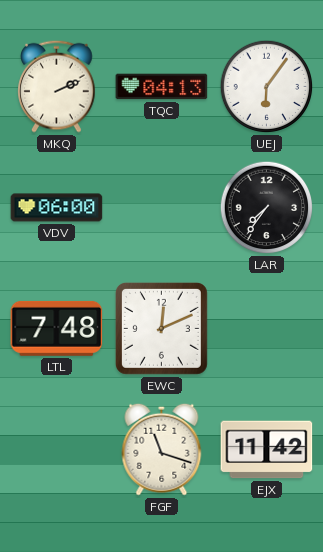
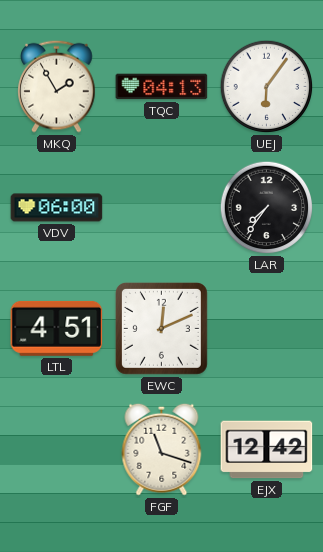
MKQ: 2:11 -> 1:55 (57, 86)
LTL: 7:48 -> 4:51 (57, 328)
EJX: 11:42 -> 12:42 (267, 450)
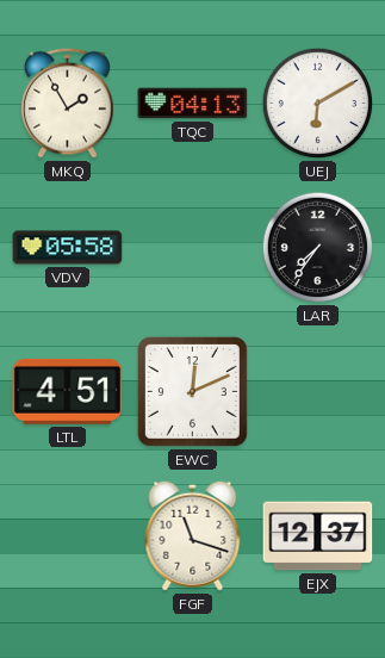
UEJ: 6:06 -> 6:10 (318, 104)
VDV: 06:00 -> 05:58 (68, 248)
EJX: 12:42 -> 12:37 (318, 536)
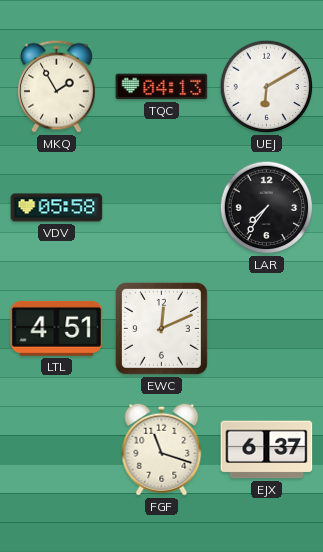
EJX: 12:37 -> 6:37 (267, 450)
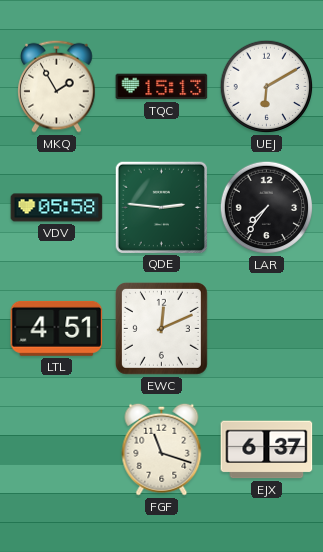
TQC: 04:13 -> 15:13 (162, 87)
QDE: none -> 2:46 (161, 207)
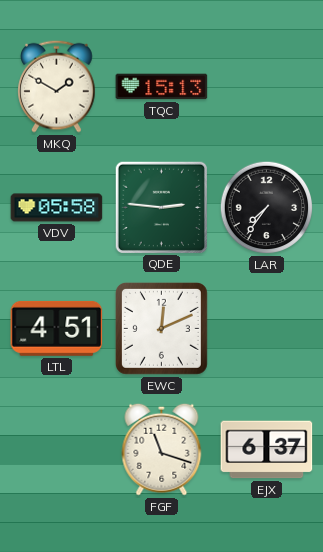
MKQ: 1:55 -> 1:50 (57, 86)
UEJ: 6:10 -> none (267, 87)
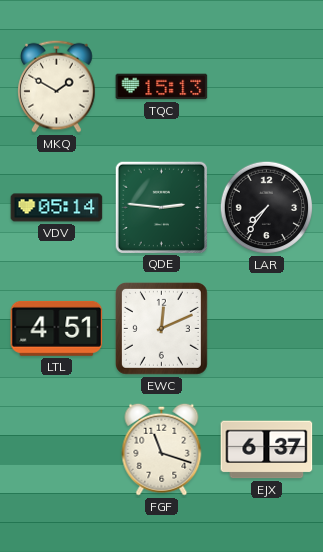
VDV: 05:58 -> 05:14 (57, 208)
